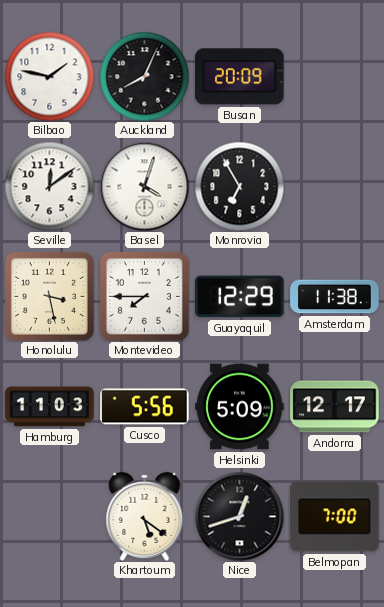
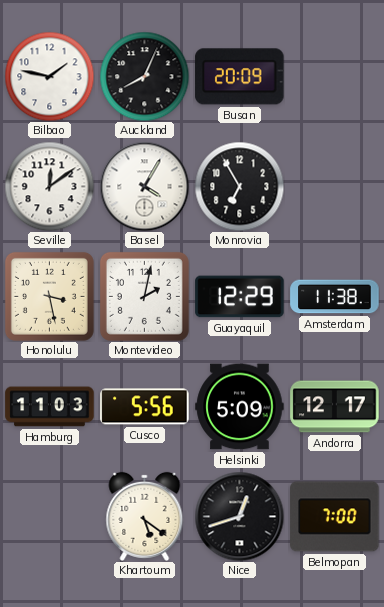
Basel: 4:03 -> 4:05 (144, 186)
Montevideo: 7:45 -> 2:02 (144, 296)
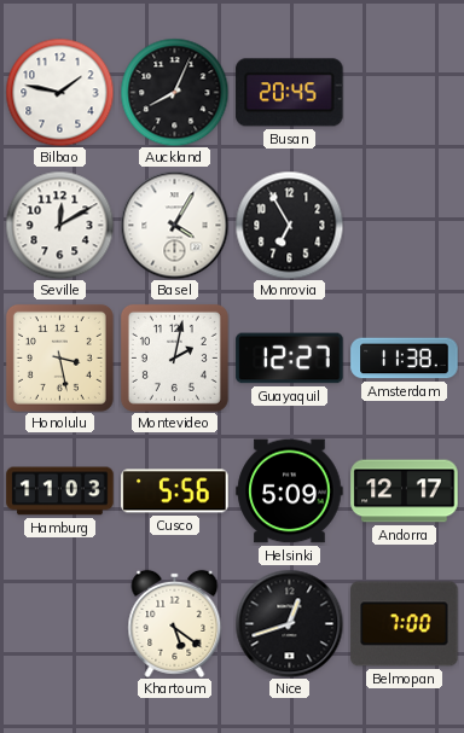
Busan: 20:09 -> 20:45 (290, 93)
Seville: 12:09 -> 12:10 (59, 225)
Guayaquil: 12:29 -> 12:27 (290, 359)
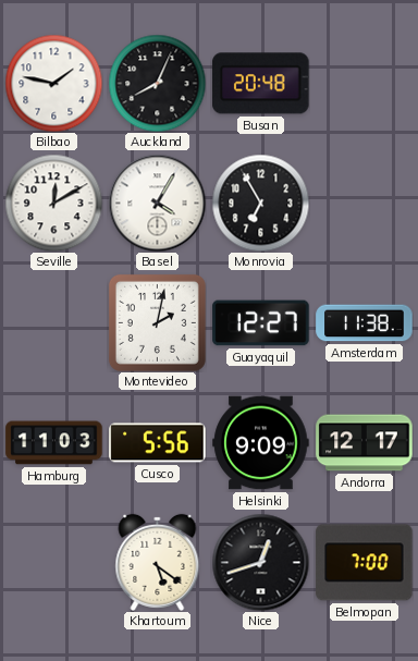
Busan: 20:45 -> 20:48 (261, 84)
Honolulu: 3:28 -> none (59, 357)
Helsinki: 5:09 -> 9:09 (261, 443)
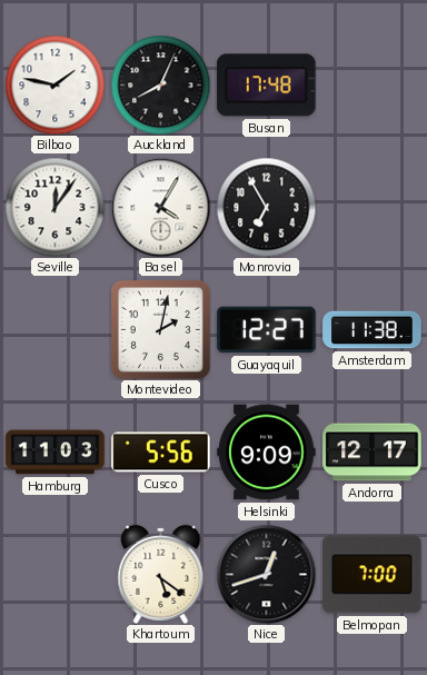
Busan: 20:48 -> 17:48 (267, 86)
Seville: 12:10 -> 12:06 (54, 207)
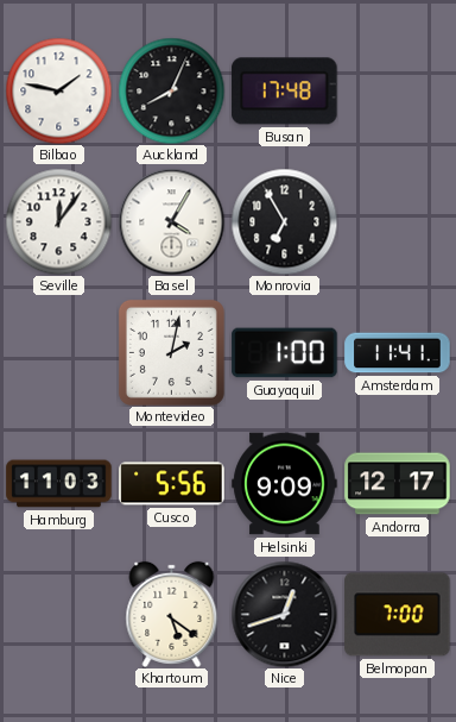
Guayaquil: 12:27 -> 1:00 (285, 353)
Amsterdam: 11:38 -> 11:41 (398, 353)
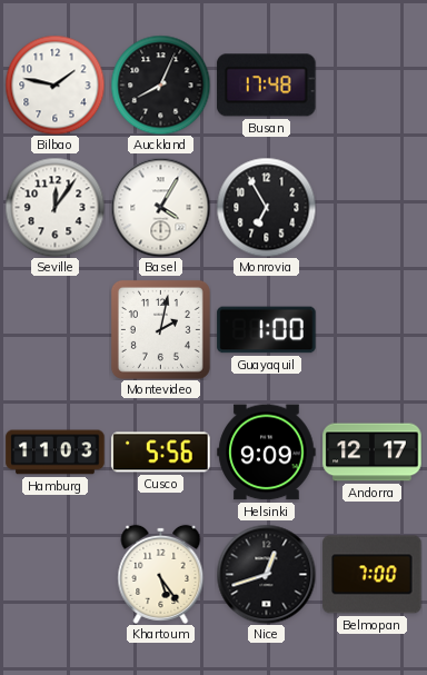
Amsterdam: 11:41 -> none (398, 353)
Khartoum: 5:21 -> 5:24 (161, 574)
